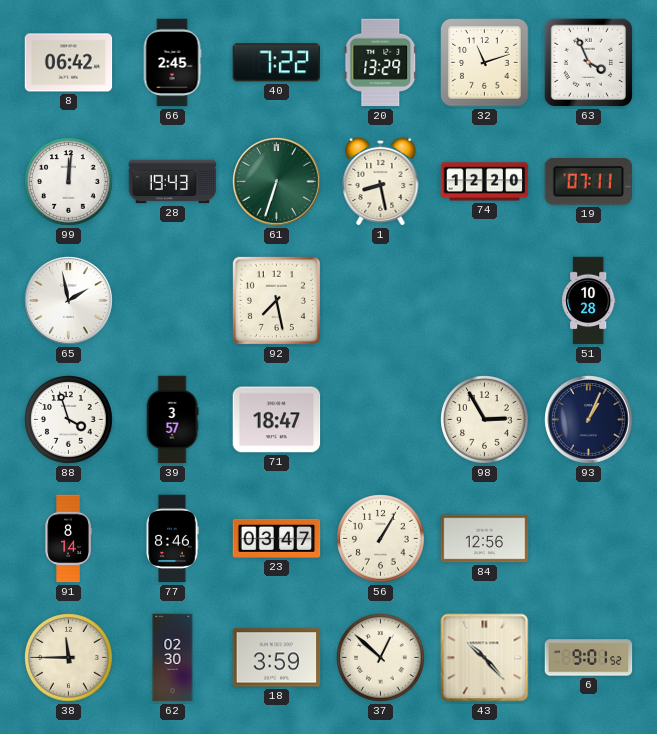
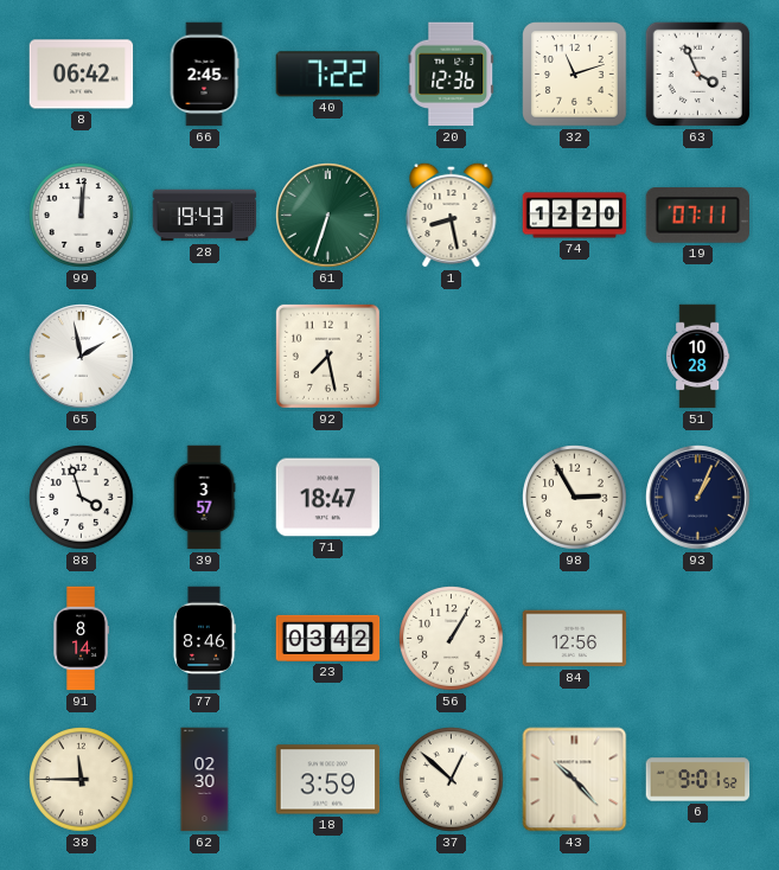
20: 13:29 -> 12:36 (452, 75)
23: 03:47 -> 03:42 (328, 638)
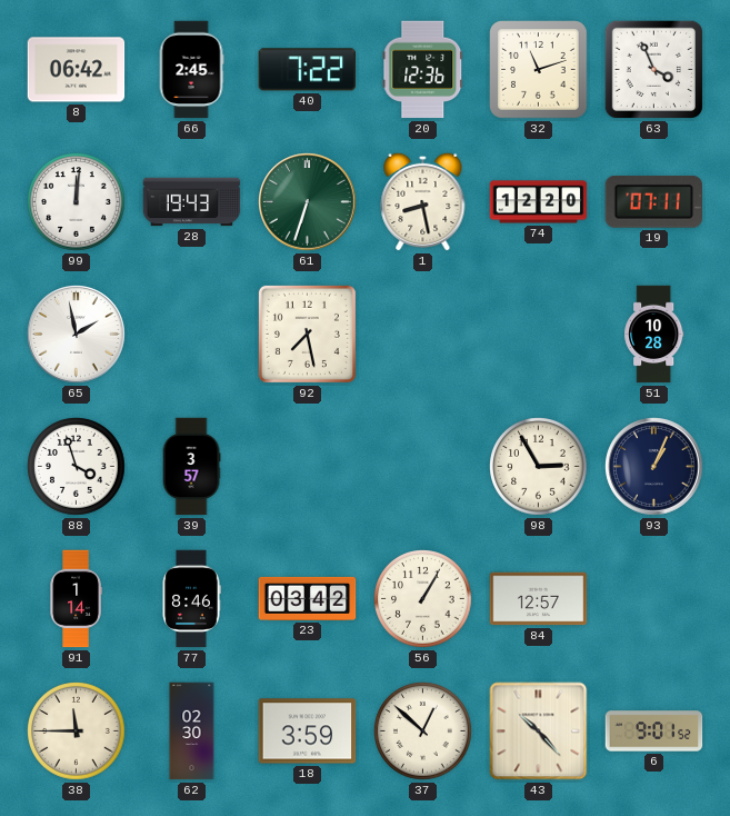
71: 18:47 -> none (328, 498)
91: 8:14 -> 1:14 (76, 599)
84: 12:56 -> 12:57 (539, 599)
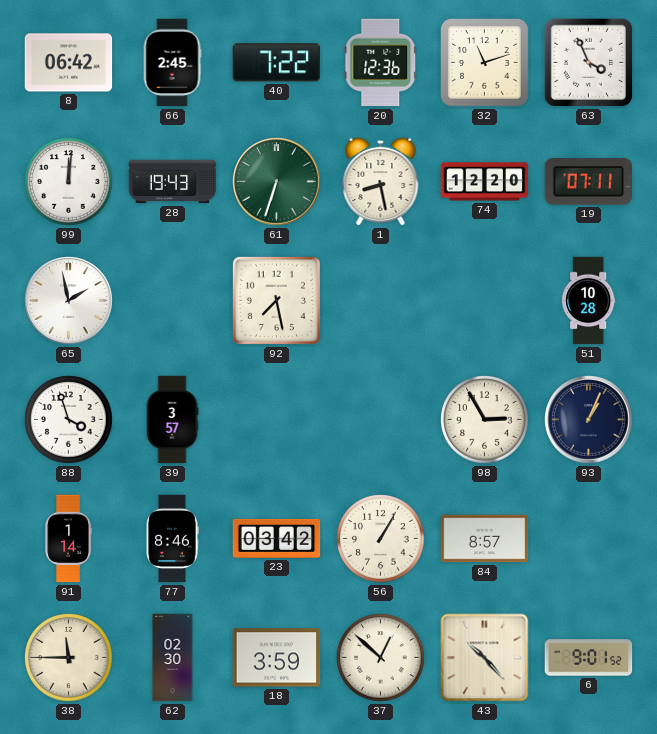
84: 12:57 -> 8:57 (485, 539)
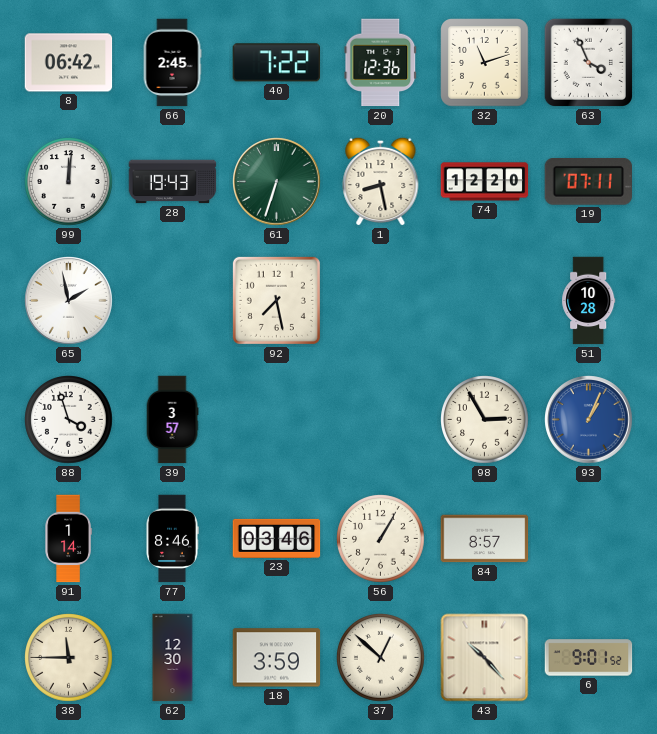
93 dial: navy -> blue (589, 420)
23: 03:42 -> 03:46 (277, 538)
62: 02:30 -> 12:30 (173, 658)
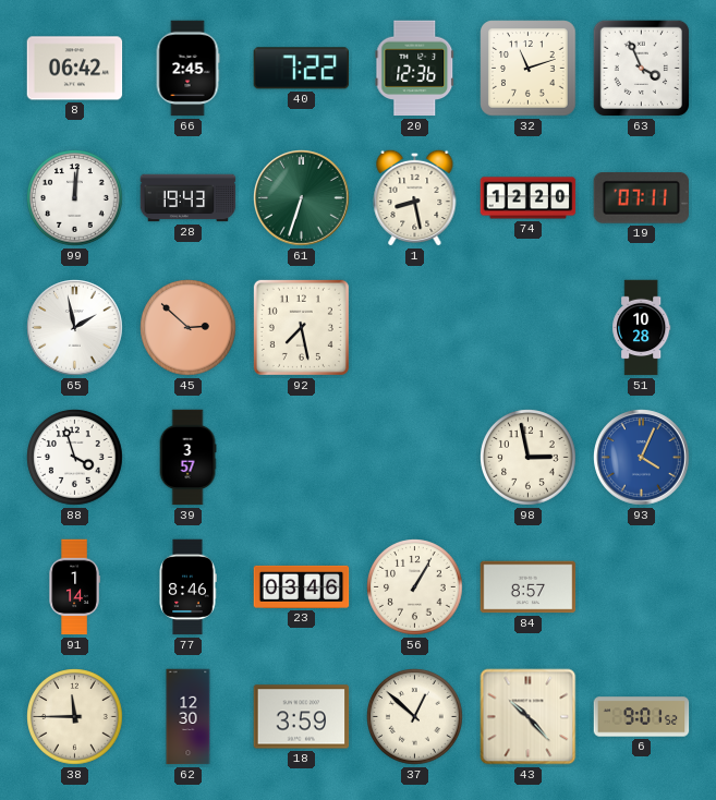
45: none -> 2:52 (189, 328)
98: 2:55 -> 2:58 (529, 458)
93: 1:04 -> 4:04 (642, 458)
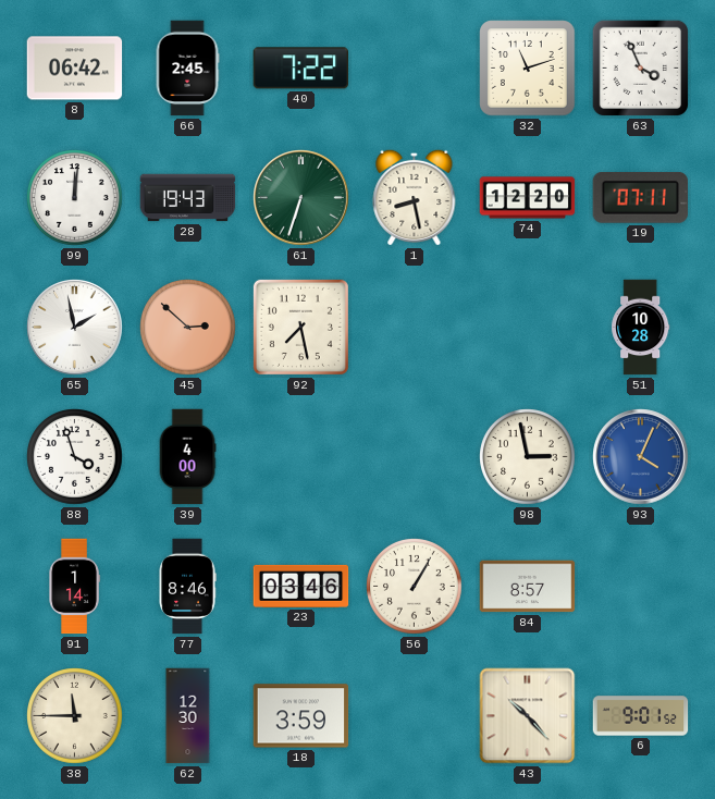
20: 12:36 -> none (415, 69)
39: 3:57 -> 4:00 (187, 457)
37: 12:52 -> none (415, 717)
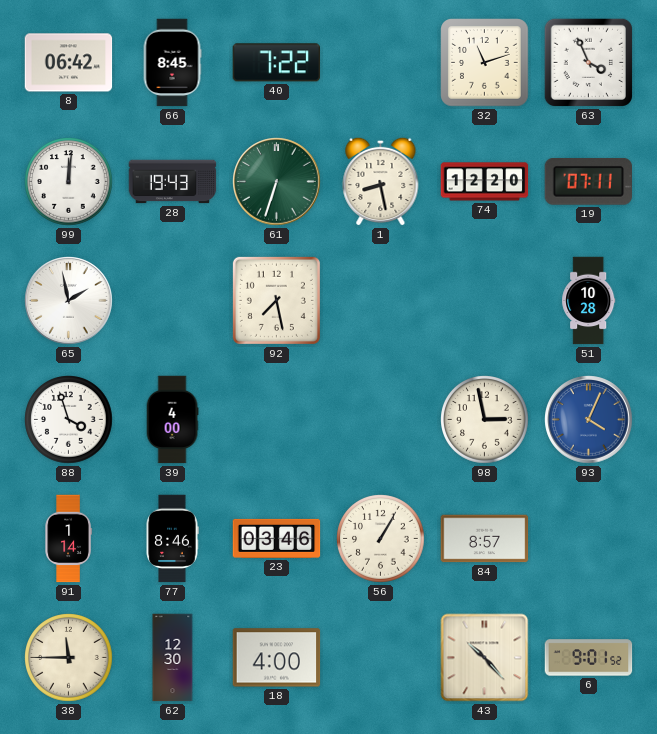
66: 2:45 -> 8:45 (172, 63)
45: 2:52 -> none (188, 328)
18: 3:59 -> 4:00 (277, 658)
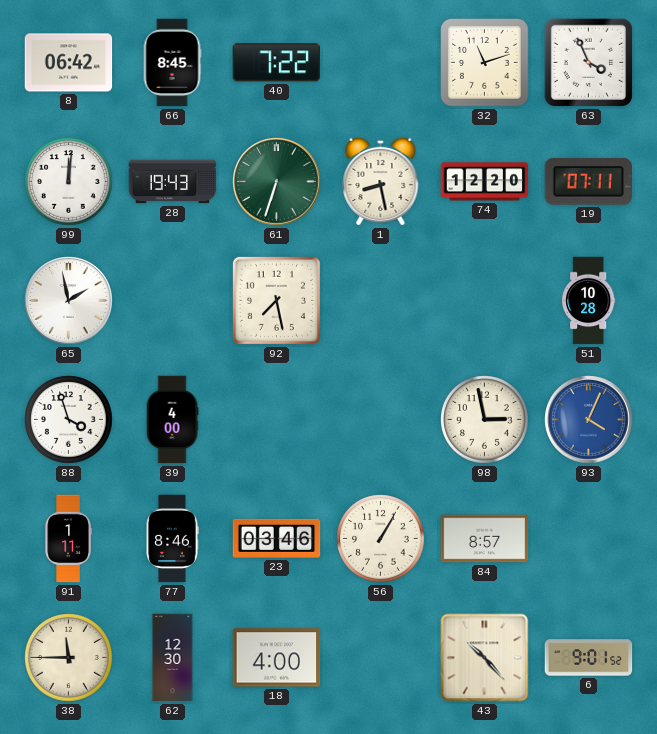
91: 1:14 -> 1:11 (68, 539)
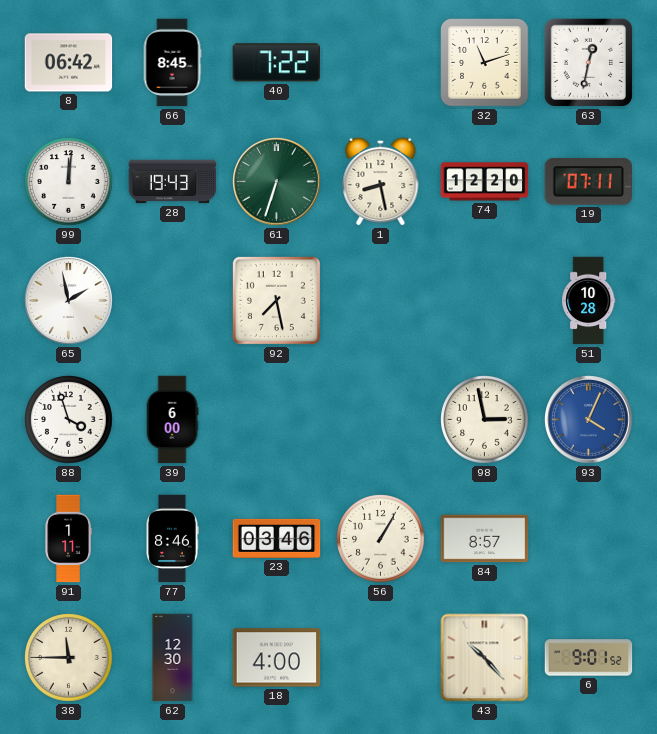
63: 3:56 -> 12:32 (588, 62)
39: 4:00 -> 6:00 (172, 420)
